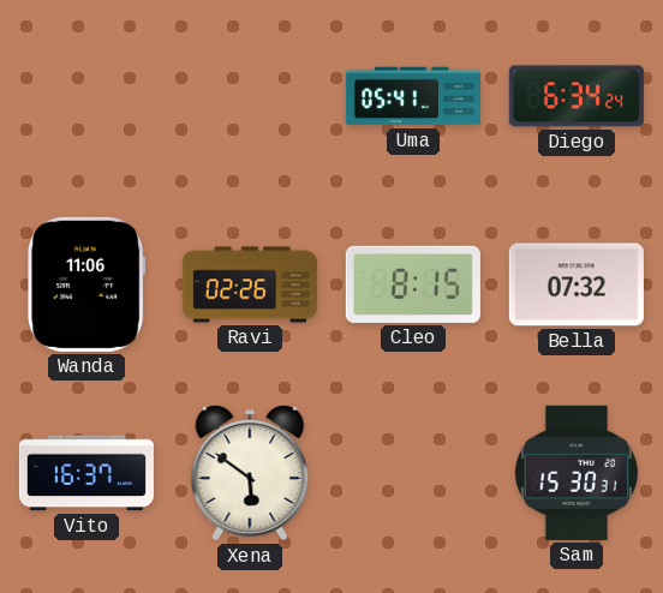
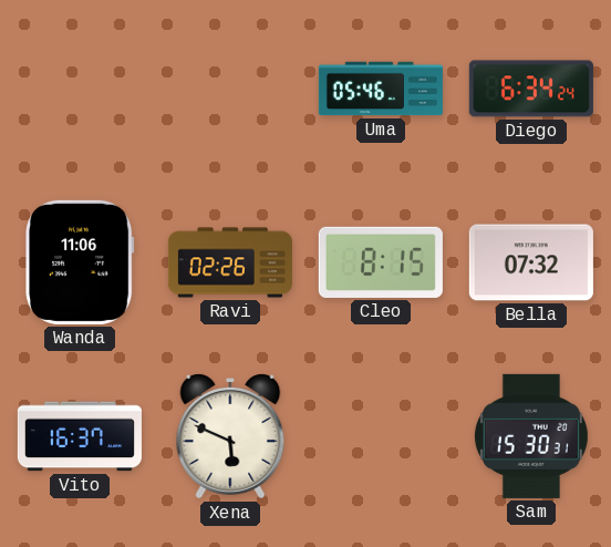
Uma: 05:41 -> 05:46 (381, 89)
Xena: 5:51 -> 5:49 (230, 437)
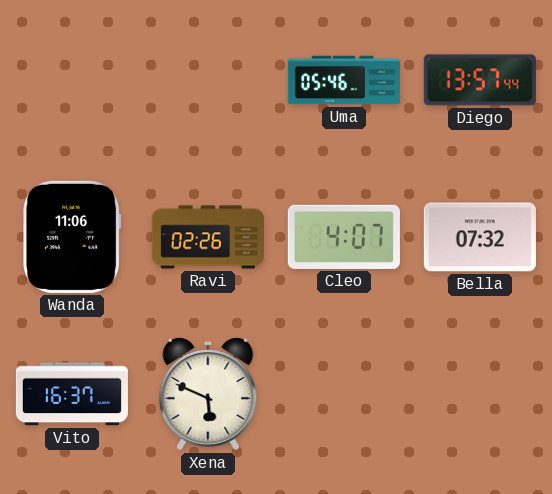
Diego: 6:34 -> 13:57 (480, 80)
Cleo: 8:15 -> 4:07 (344, 237)
Sam: 15:30 -> none (531, 436)
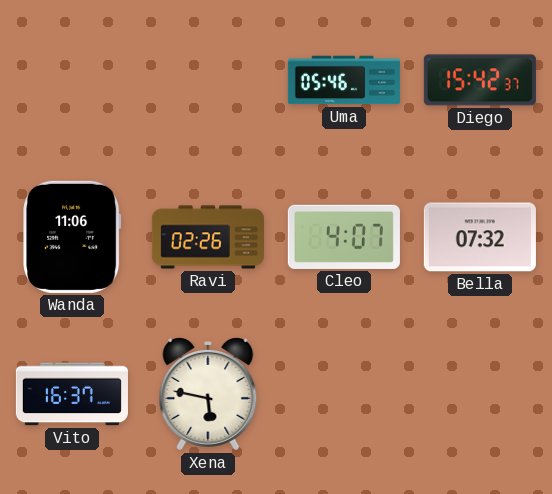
Diego: 13:57 -> 15:42 (480, 80)
Xena: 5:49 -> 5:47 (208, 395)
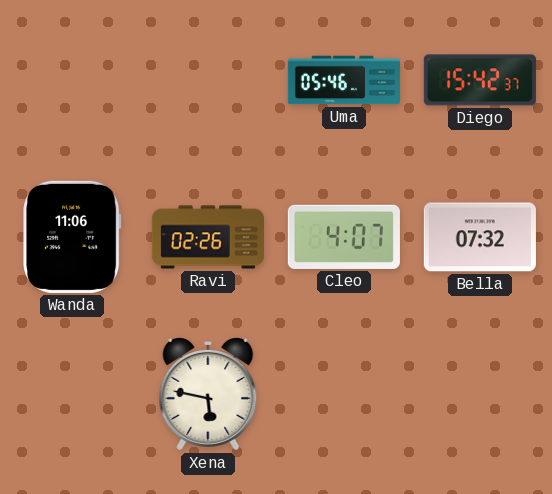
Vito: 16:37 -> none (72, 394)
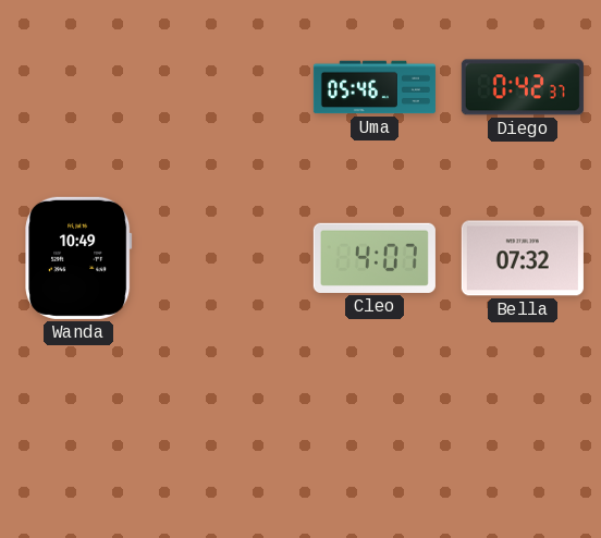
Diego: 15:42 -> 0:42 (523, 87)
Wanda: 11:06 -> 10:49 (78, 258)
Ravi: 02:26 -> none (208, 237)
Xena: 5:47 -> none (208, 395)
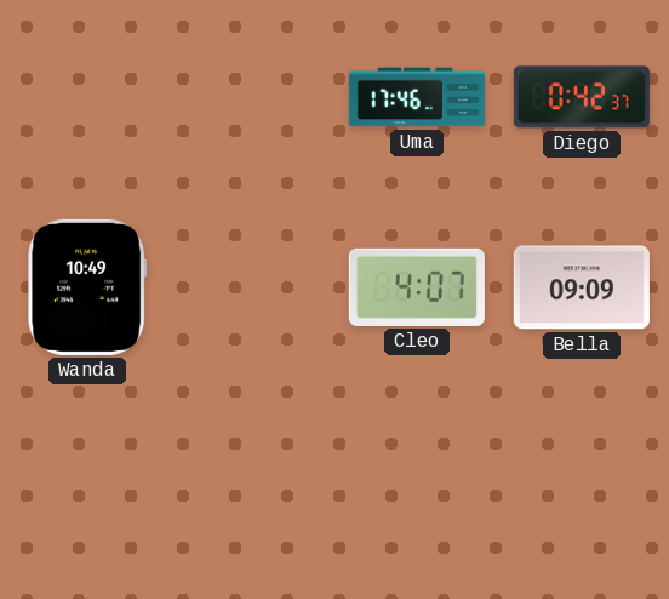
Uma: 05:46 -> 17:46 (417, 97)
Bella: 07:32 -> 09:09 (582, 287)
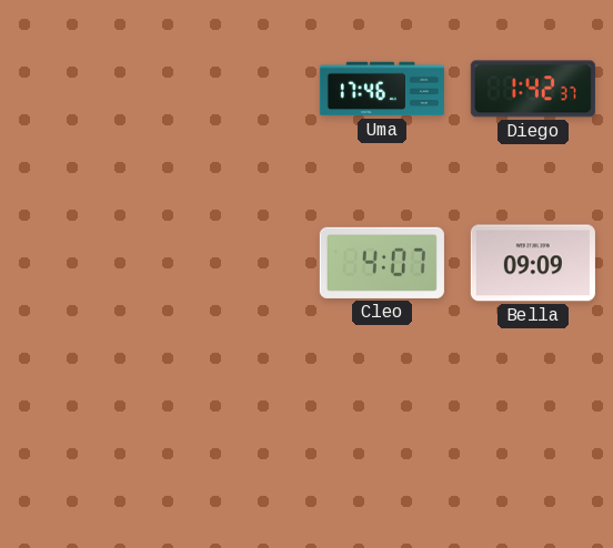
Diego: 0:42 -> 1:42 (533, 89)
Wanda: 10:49 -> none (87, 287)
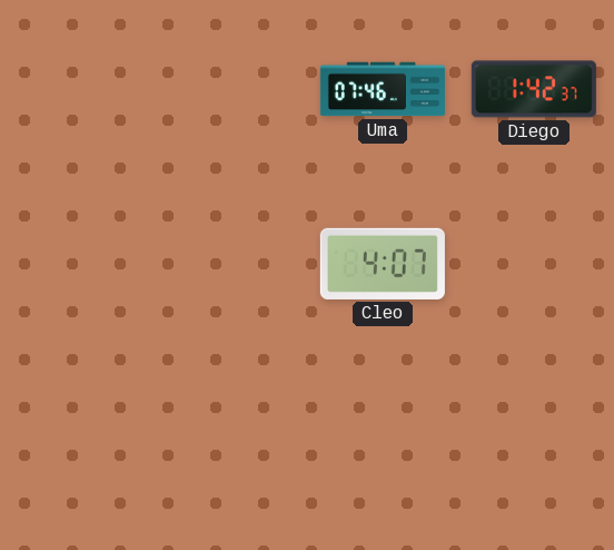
Uma: 17:46 -> 07:46 (383, 89)
Bella: 09:09 -> none (533, 263)
